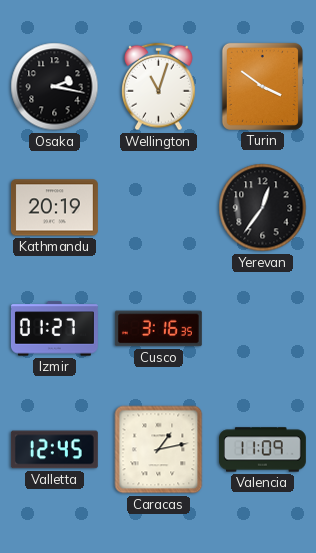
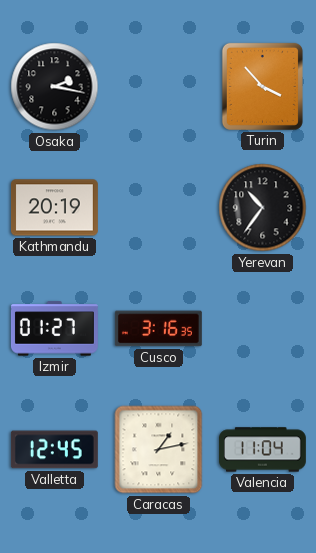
Wellington: 11:03 -> none (159, 87)
Turin: 3:51 -> 3:53 (262, 86)
Yerevan: 12:36 -> 10:36 (263, 208)
Valencia: 11:09 -> 11:04 (262, 450)
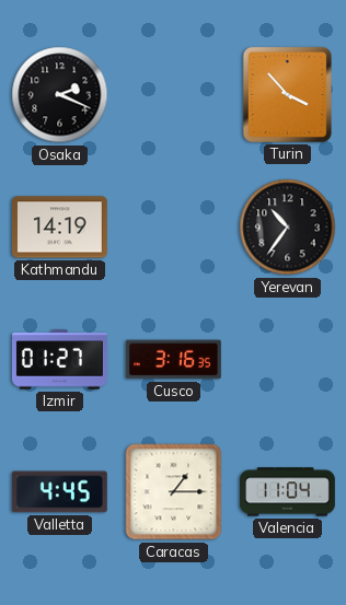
Osaka: 2:17 -> 2:19 (60, 95)
Kathmandu: 20:19 -> 14:19 (59, 228)
Valletta: 12:45 -> 4:45 (59, 492)
Caracas: 1:13 -> 1:15 (174, 492)
